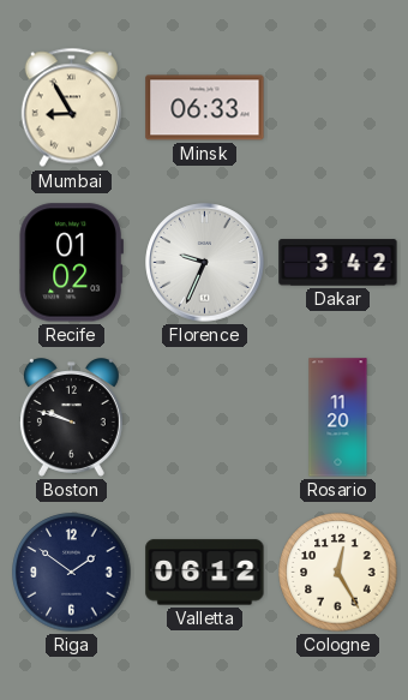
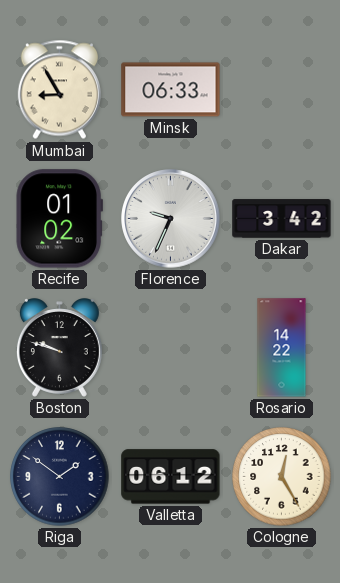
Rosario: 11:20 -> 14:22 (282, 348)
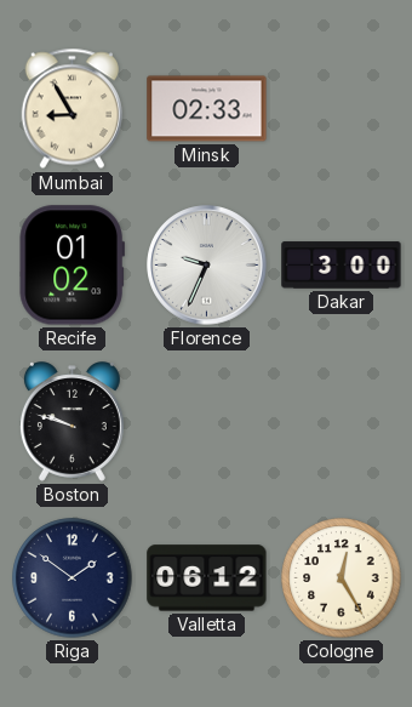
Minsk: 06:33 -> 02:33 (207, 109)
Dakar: 3:42 -> 3:00 (342, 266)
Rosario: 14:22 -> none (282, 348)
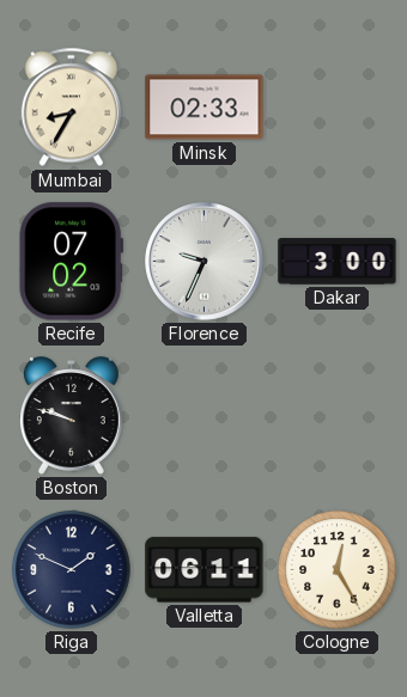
Mumbai: 8:55 -> 8:35 (71, 108)
Recife: 01:02 -> 07:02 (71, 262)
Riga: 1:51 -> 1:49 (72, 570)
Valletta: 06:12 -> 06:11 (205, 570)
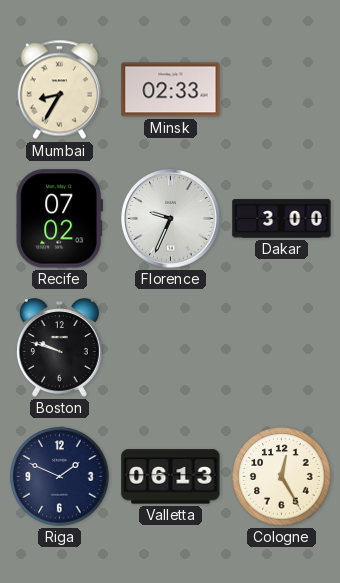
Valletta: 06:11 -> 06:13 (171, 477)
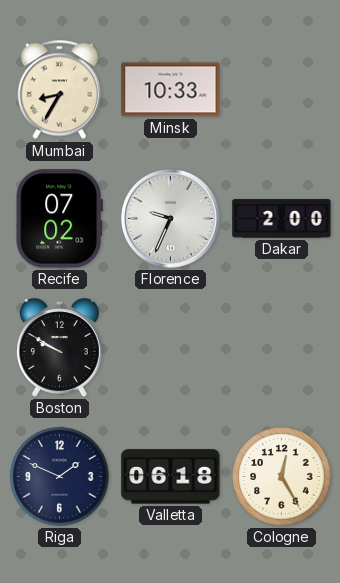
Minsk: 02:33 -> 10:33 (171, 90)
Dakar: 3:00 -> 2:00 (282, 219)
Boston: 9:48 -> 9:50 (59, 348)
Valletta: 06:13 -> 06:18 (171, 477)
